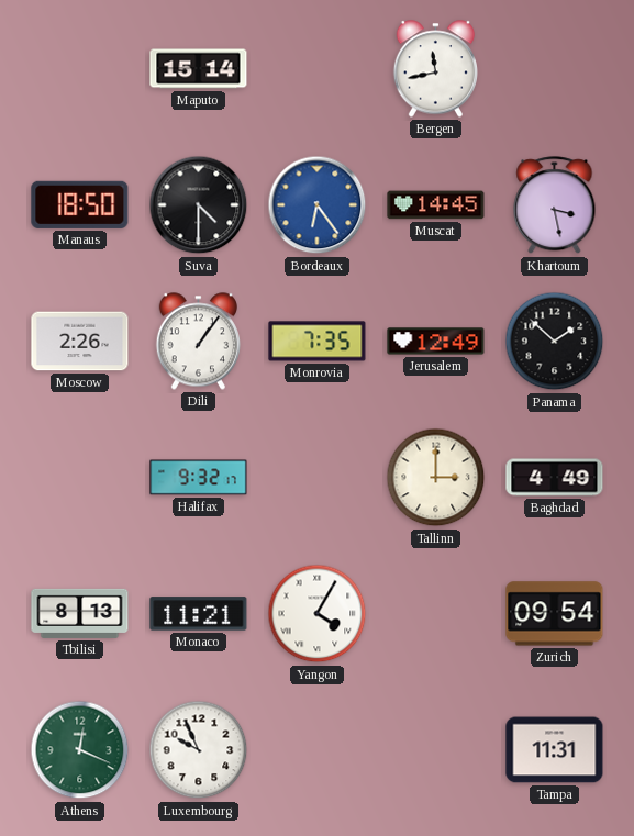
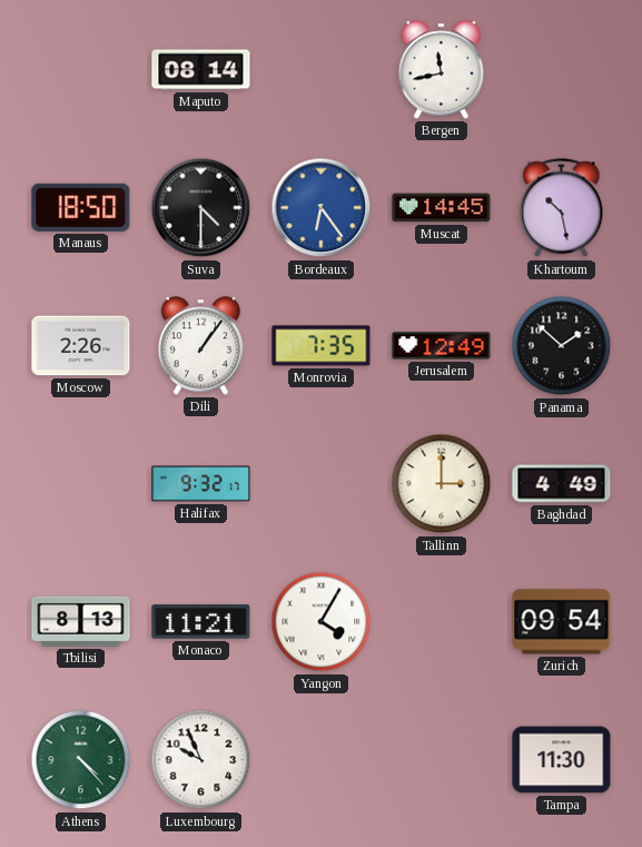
Maputo: 15:14 -> 08:14 (201, 70)
Khartoum: 3:28 -> 10:28 (562, 208)
Athens: 12:19 -> 4:23 (81, 760)
Tampa: 11:31 -> 11:30 (562, 760)
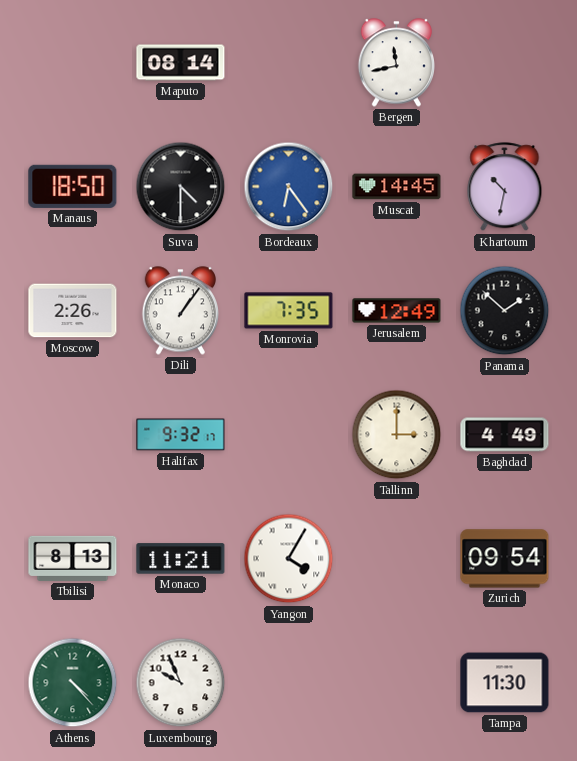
Khartoum: 10:28 -> 10:32 (505, 187)
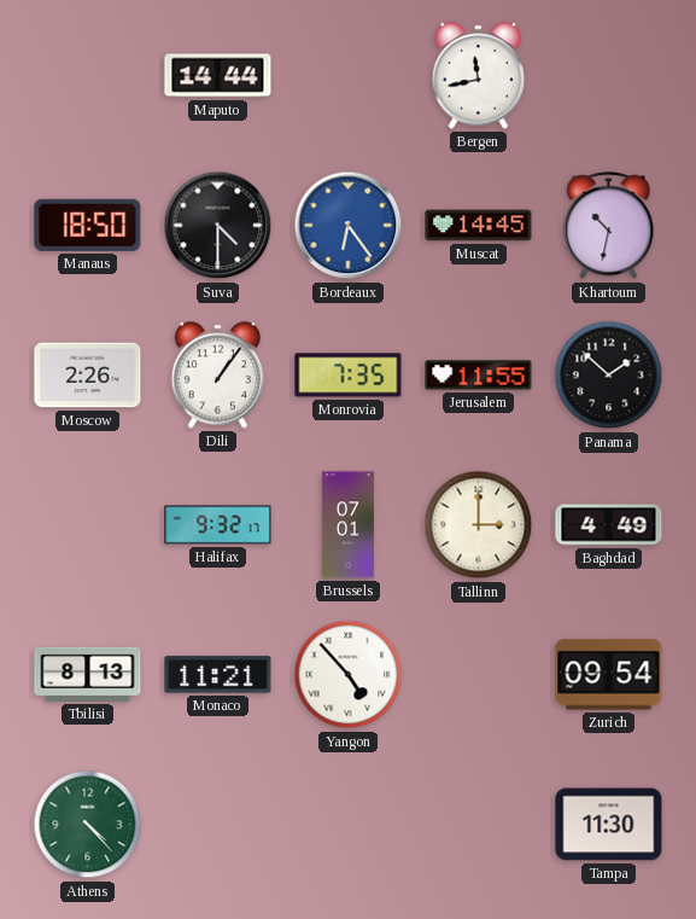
Maputo: 08:14 -> 14:44 (218, 76)
Jerusalem: 12:49 -> 11:55 (479, 376)
Brussels: none -> 07:01 (347, 525)
Yangon: 4:05 -> 4:53 (349, 675)
Luxembourg: 9:56 -> none (181, 683)
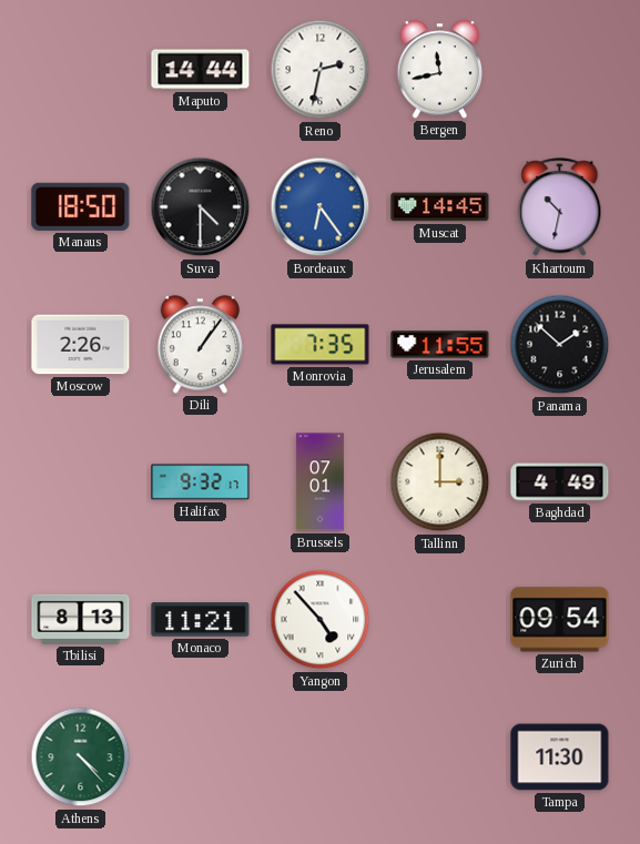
Reno: none -> 2:32 (321, 70)
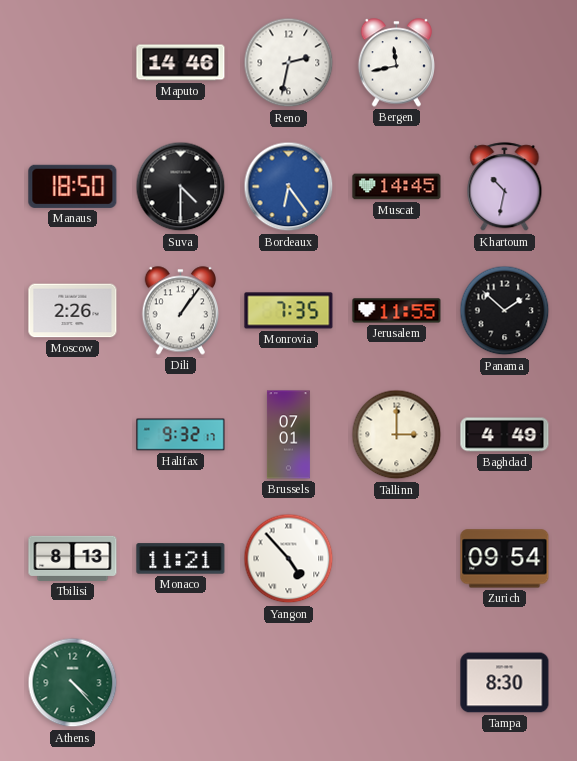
Maputo: 14:44 -> 14:46 (181, 63)
Tampa: 11:30 -> 8:30 (505, 683)
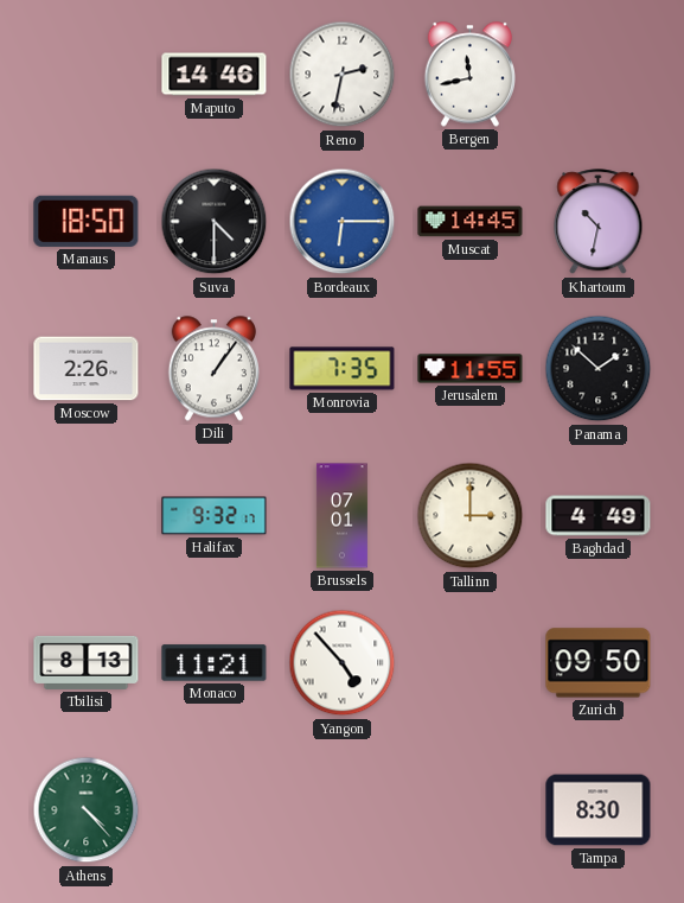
Bordeaux: 6:24 -> 6:15 (343, 222)
Zurich: 09:54 -> 09:50 (599, 663)
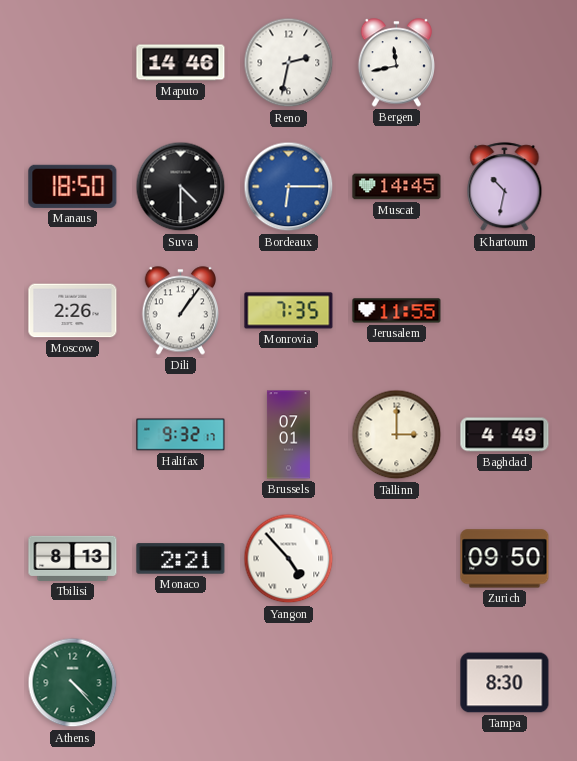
Panama: 1:52 -> none (599, 369)
Monaco: 11:21 -> 2:21 (181, 559)
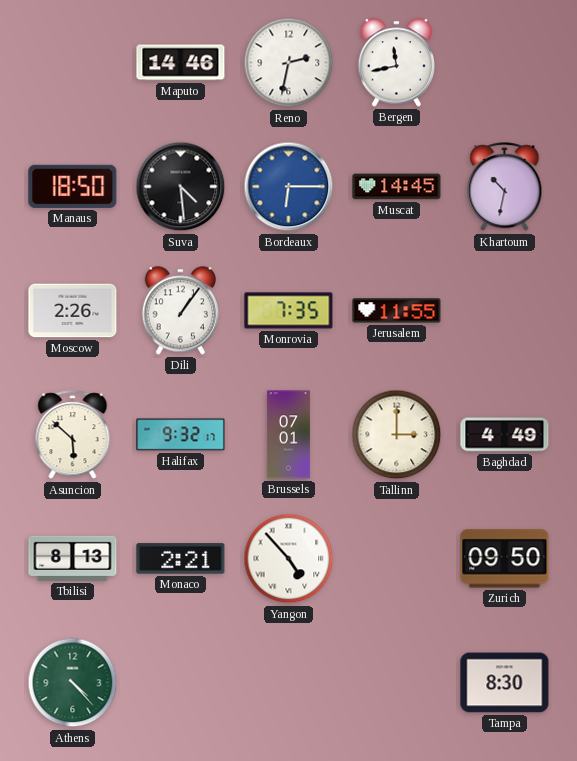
Suva: 4:30 -> 4:29 (181, 187)
Asuncion: none -> 5:52 (73, 435)
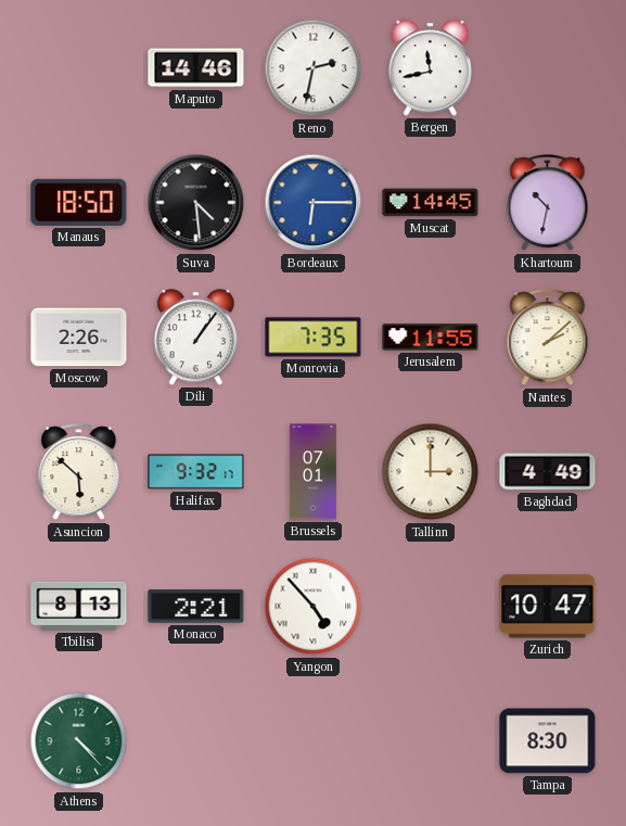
Nantes: none -> 2:08 (548, 338)
Zurich: 09:50 -> 10:47 (548, 607)
